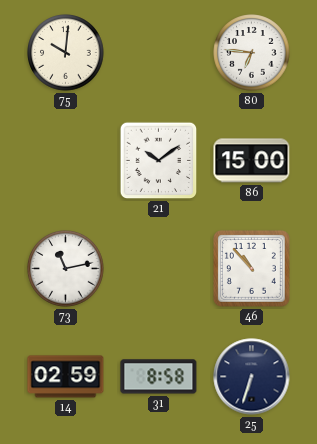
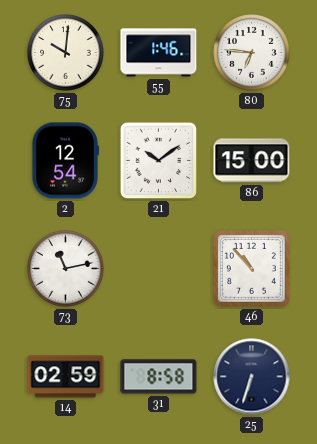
55: none -> 1:46 (159, 53)
2: none -> 12:54 (65, 161)
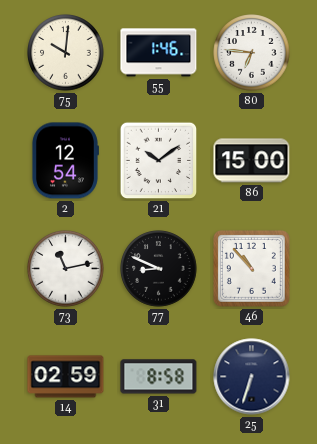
77: none -> 8:49 (159, 269)
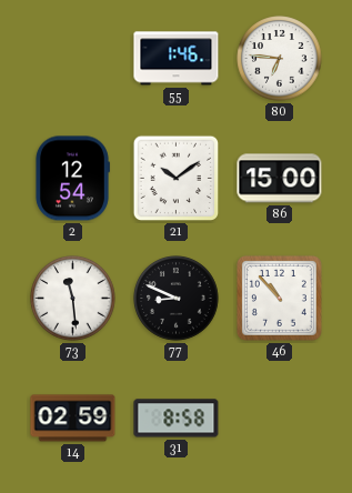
75: 10:01 -> none (66, 53)
73: 11:13 -> 11:29 (73, 299)
25: 6:33 -> none (252, 377)
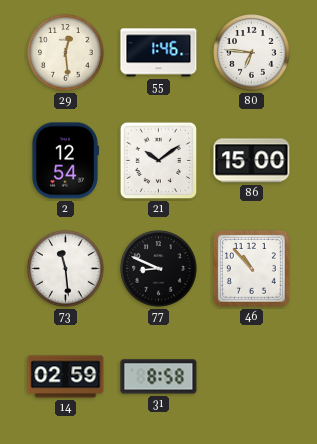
29: none -> 12:29 (66, 53)
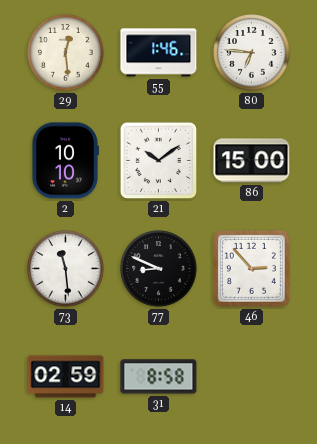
2: 12:54 -> 10:10 (65, 161)
46: 10:53 -> 2:53 (251, 268)
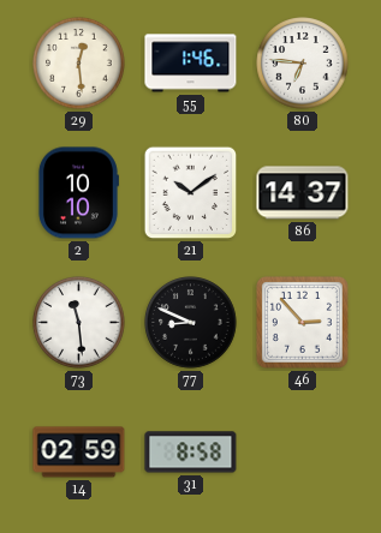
86: 15:00 -> 14:37 (303, 193)
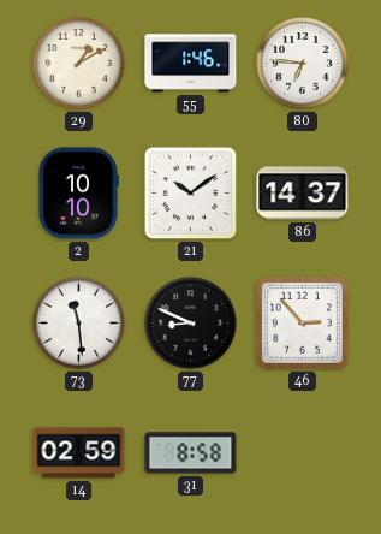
29: 12:29 -> 1:10 (79, 64)
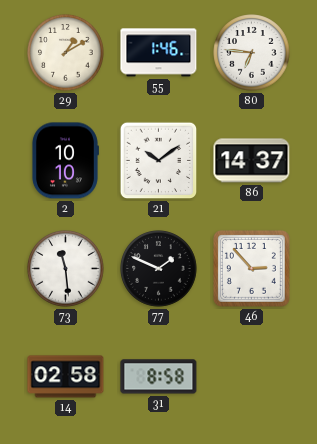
77: 8:49 -> 1:49 (159, 269)
14: 02:59 -> 02:58 (66, 377)
